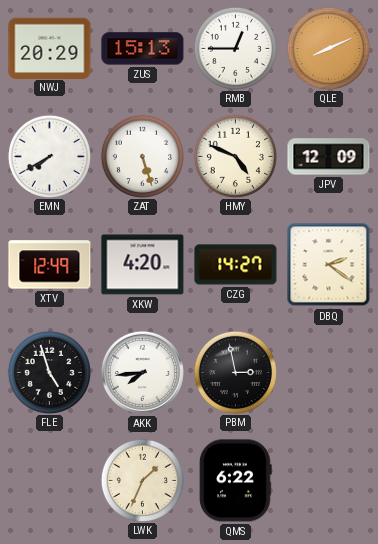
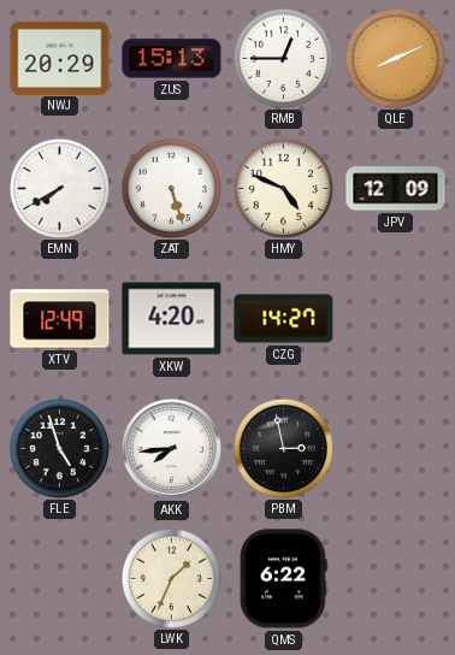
DBQ: 2:21 -> none (329, 265)
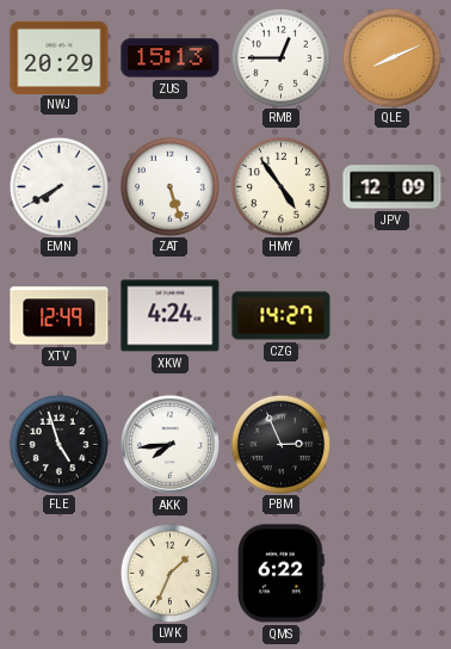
HMY: 4:49 -> 4:54 (280, 186)
XKW: 4:20 -> 4:24 (171, 316)
PBM: 2:58 -> 2:56 (280, 444)
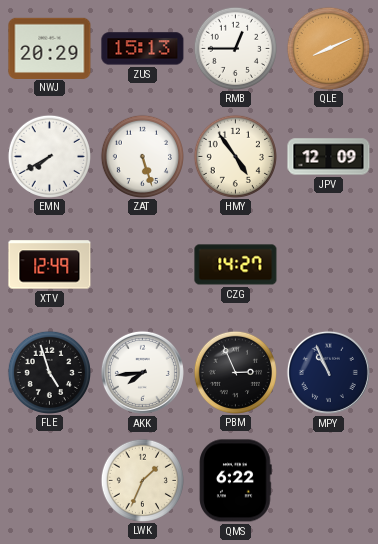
XKW: 4:24 -> none (171, 316)
MPY: none -> 10:56 (328, 372)
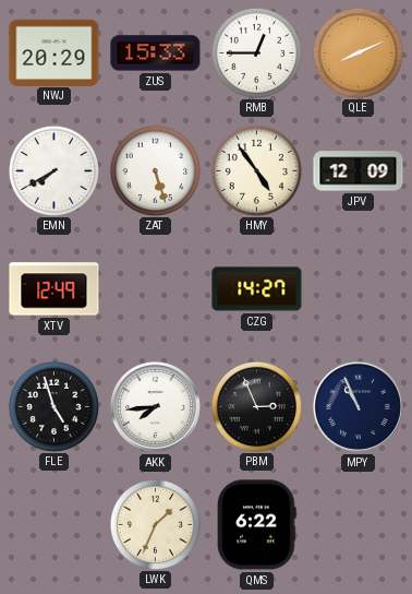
ZUS: 15:13 -> 15:33 (156, 54)
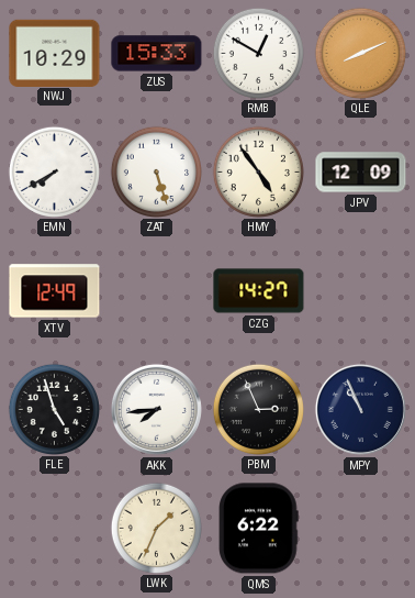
NWJ: 20:29 -> 10:29 (55, 53)
RMB: 12:45 -> 12:50 (258, 53)
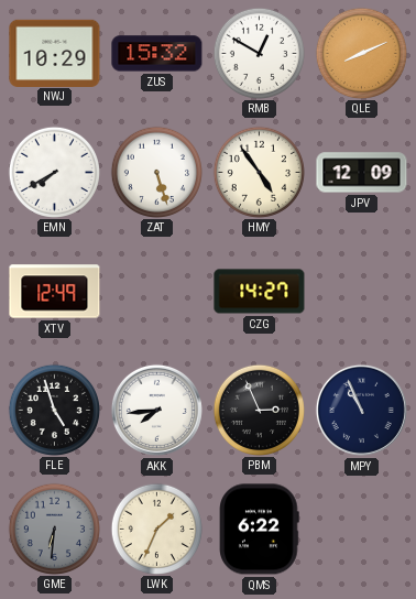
ZUS: 15:33 -> 15:32 (157, 54)
GME: none -> 6:31 (54, 529)
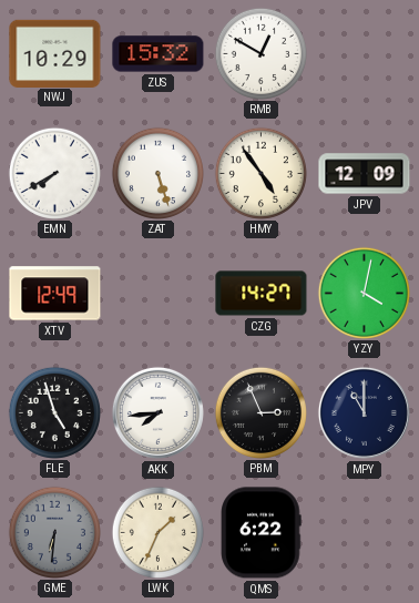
QLE: 8:11 -> none (361, 53)
YZY: none -> 4:02 (364, 293)
MPY: 10:56 -> 11:00 (364, 412)
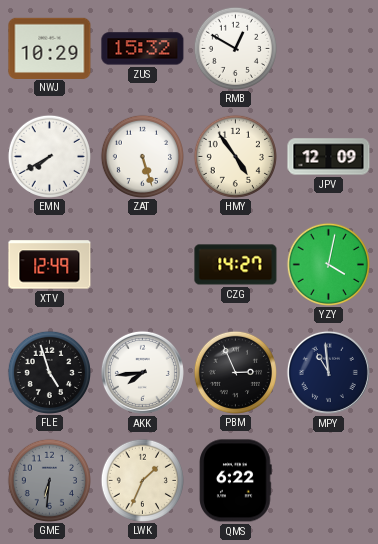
MPY: 11:00 -> 10:59 (328, 372)
